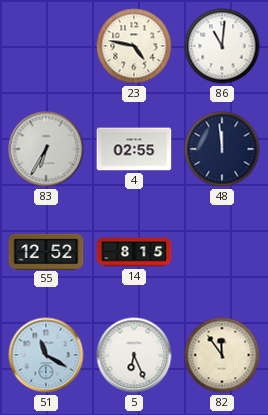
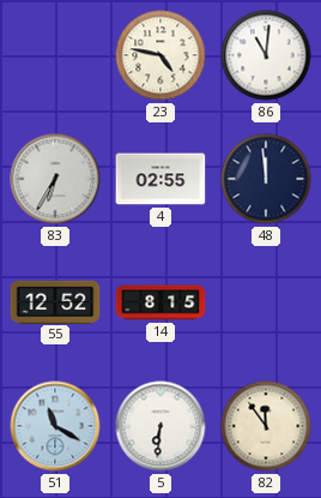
5: 6:26 -> 6:31 (160, 426)
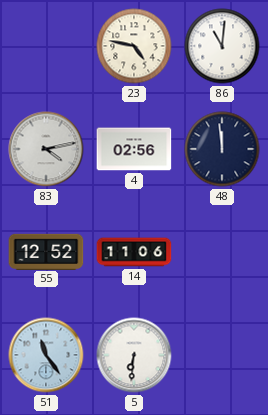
83: 6:35 -> 4:13 (46, 149)
4: 02:55 -> 02:56 (134, 149)
14: 8:15 -> 11:06 (134, 252)
51: 11:20 -> 11:24 (46, 355)
82: 11:54 -> none (266, 426)
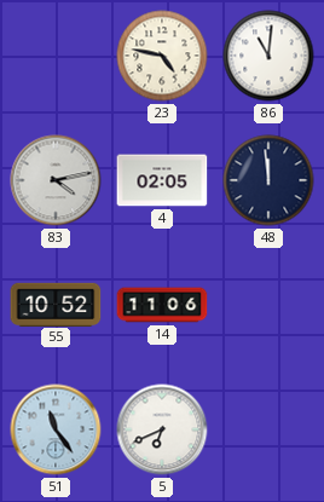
4: 02:56 -> 02:05 (162, 180)
55: 12:52 -> 10:52 (56, 304)
5: 6:31 -> 6:41 (162, 429)
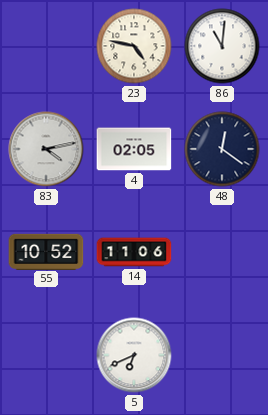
48: 11:59 -> 12:21 (222, 149)
51: 11:24 -> none (56, 429)
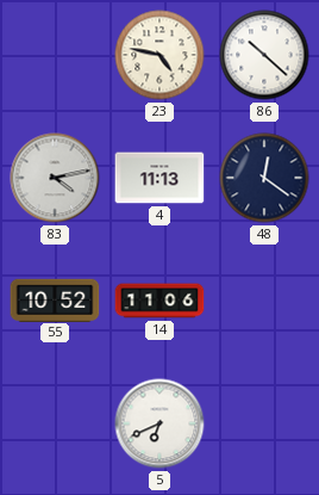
86: 11:01 -> 10:22 (264, 55)
4: 02:05 -> 11:13 (159, 178)
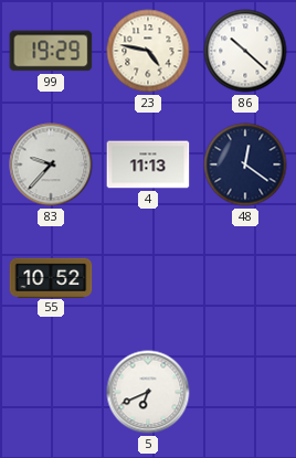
99: none -> 19:29 (51, 51)
83: 4:13 -> 9:37 (51, 164)
14: 11:06 -> none (159, 301)
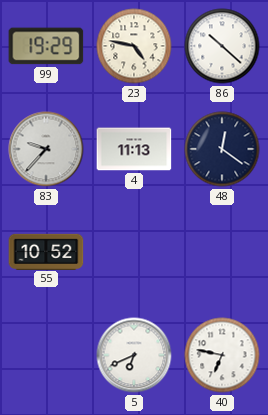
40: none -> 6:47 (222, 355)
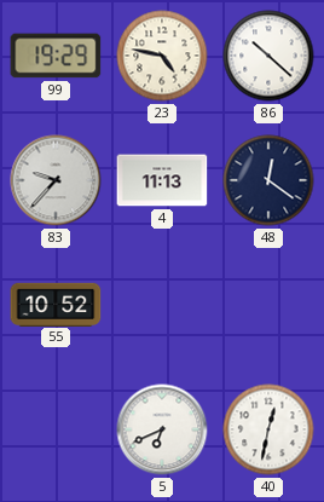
40: 6:47 -> 12:32 (268, 429)
